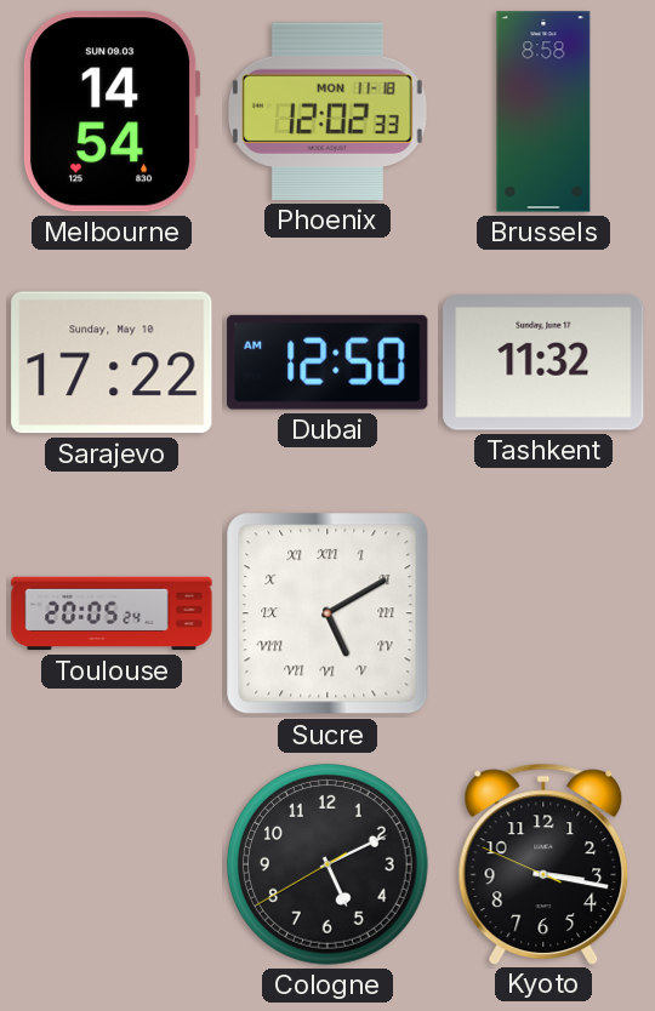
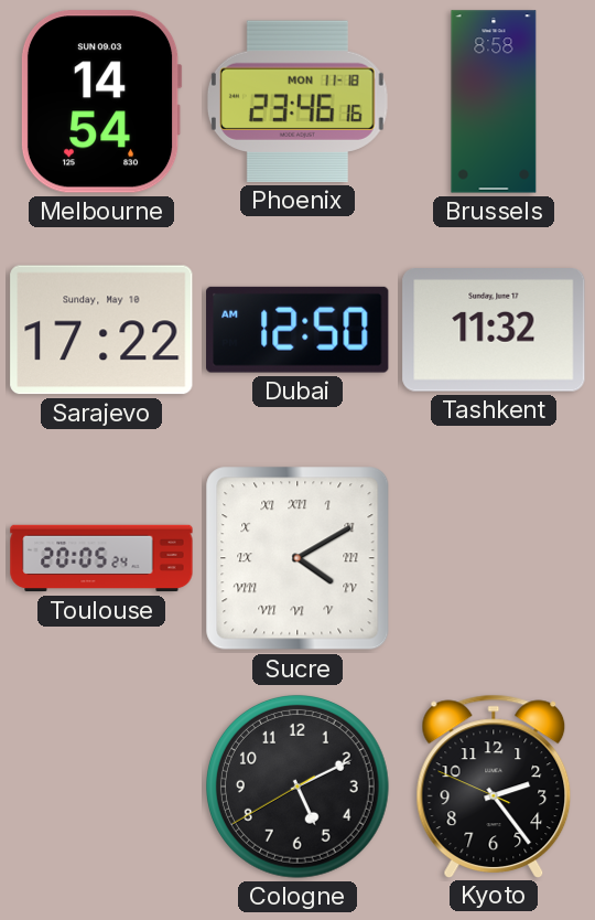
Phoenix: 12:02 -> 23:46 (297, 101)
Sucre: 5:10 -> 4:10 (297, 558)
Kyoto: 3:16 -> 2:23 (494, 785)
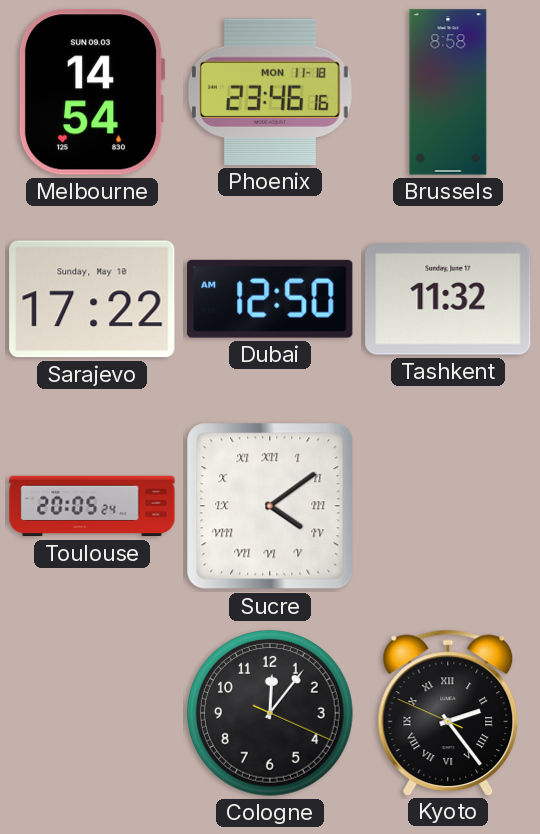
Sucre: 4:10 -> 4:09 (270, 506)
Cologne: 5:10 -> 12:06 (271, 714)
Kyoto numerals: Arabic -> Roman (448, 712)
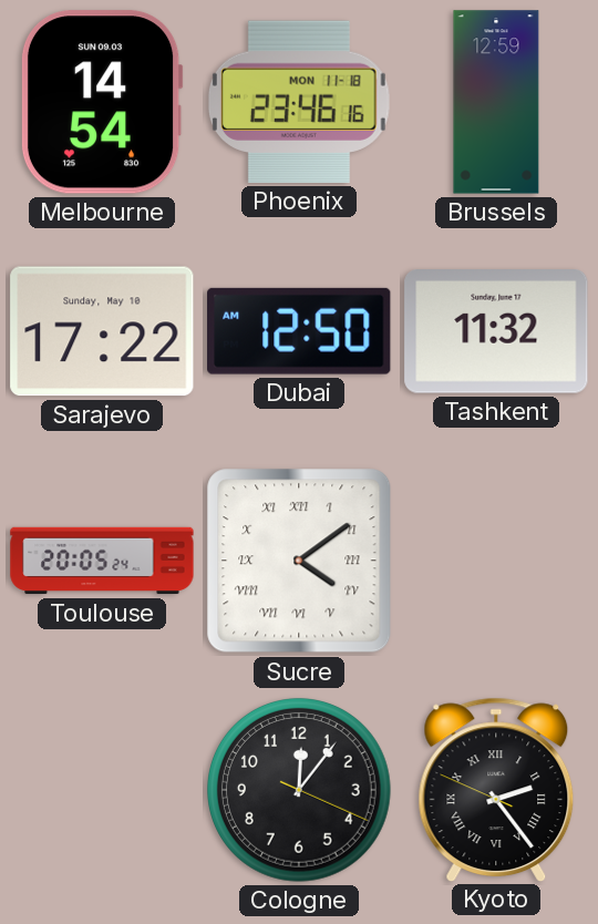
Brussels: 8:58 -> 12:59 (496, 102)
